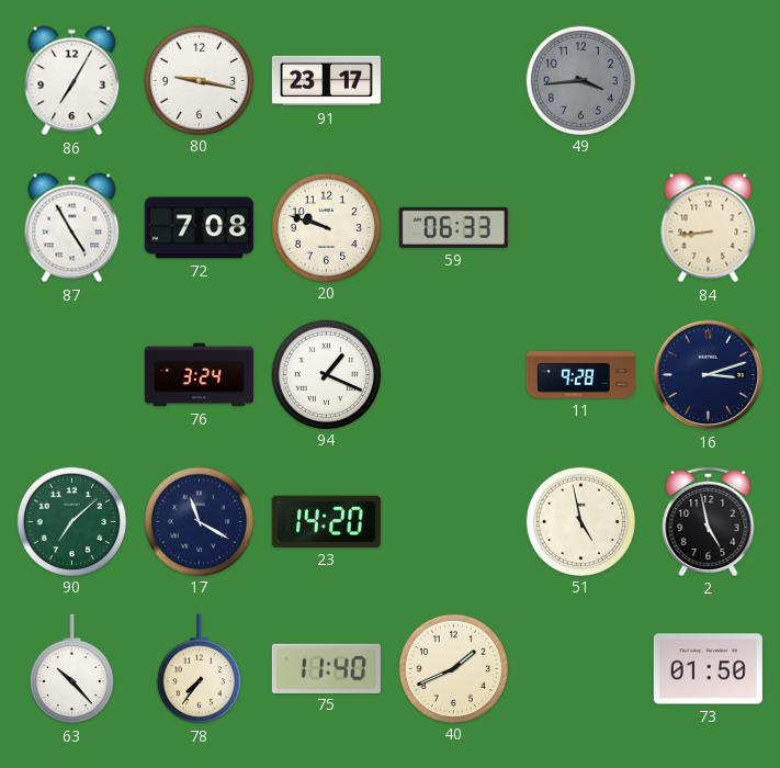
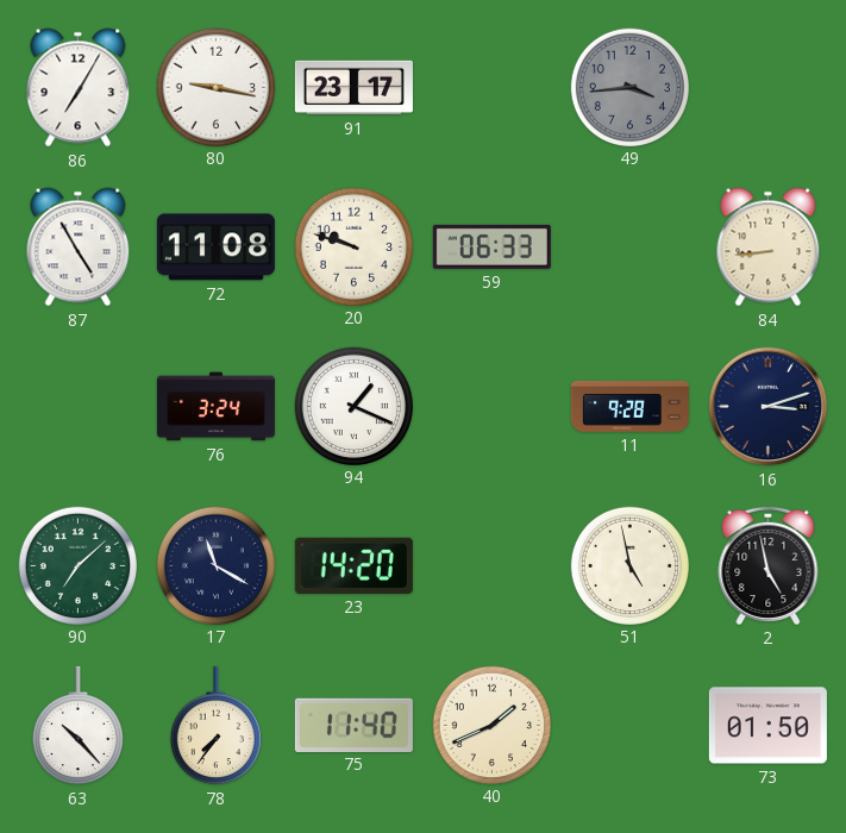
72: 7:08 -> 11:08 (215, 248)
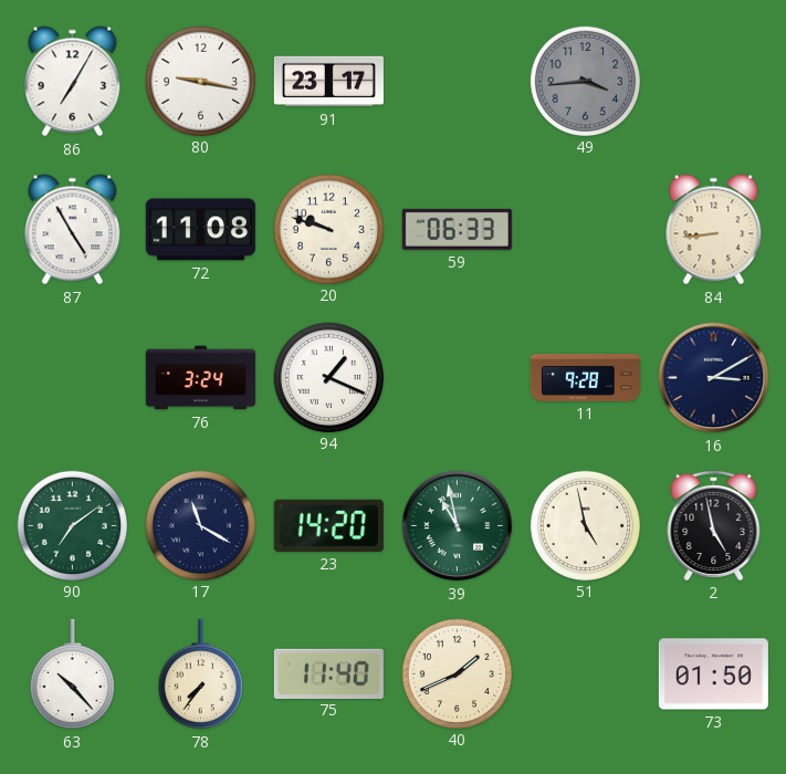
16: 3:12 -> 3:10 (714, 378)
90: 7:08 -> 7:09 (72, 525)
39: none -> 10:58 (458, 526)
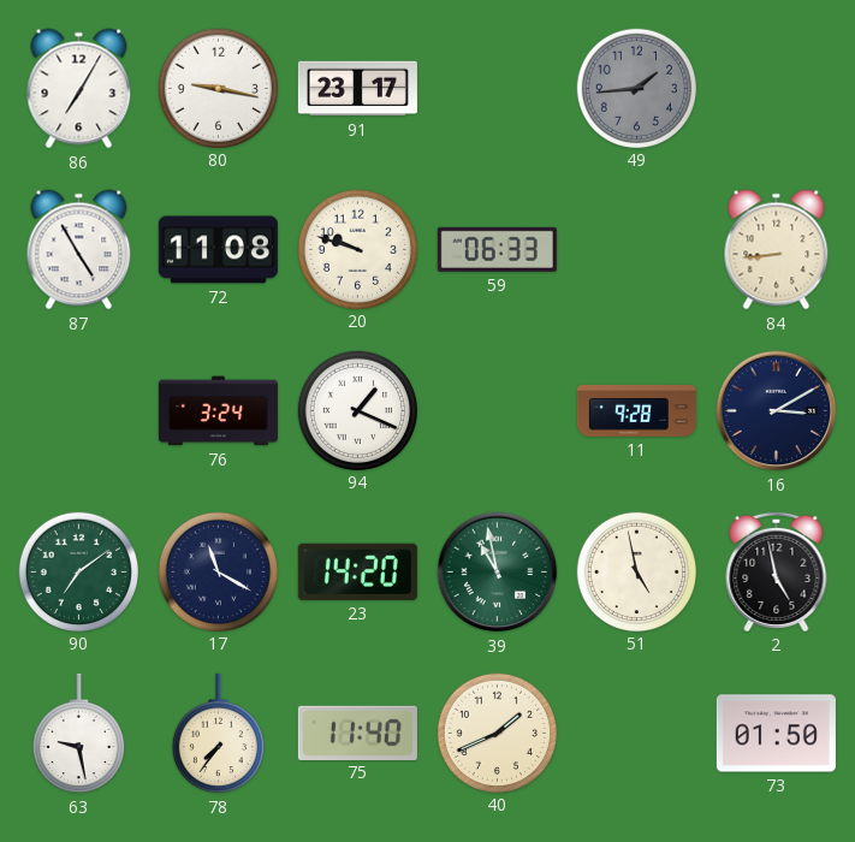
49: 3:44 -> 1:44 (636, 88)
63: 10:23 -> 9:28 (78, 734)
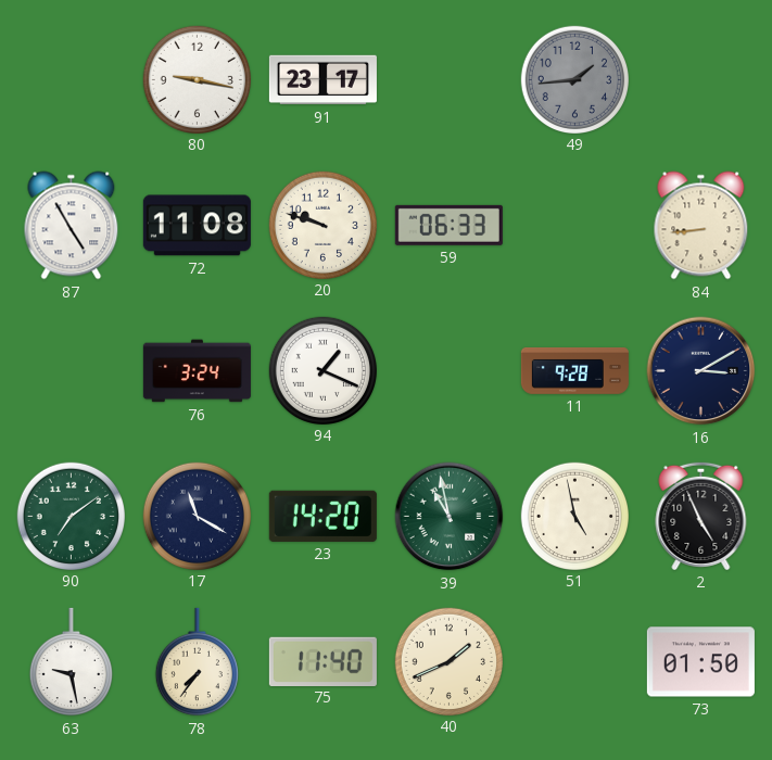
86: 7:05 -> none (79, 89)
2: 4:58 -> 4:56 (701, 516)
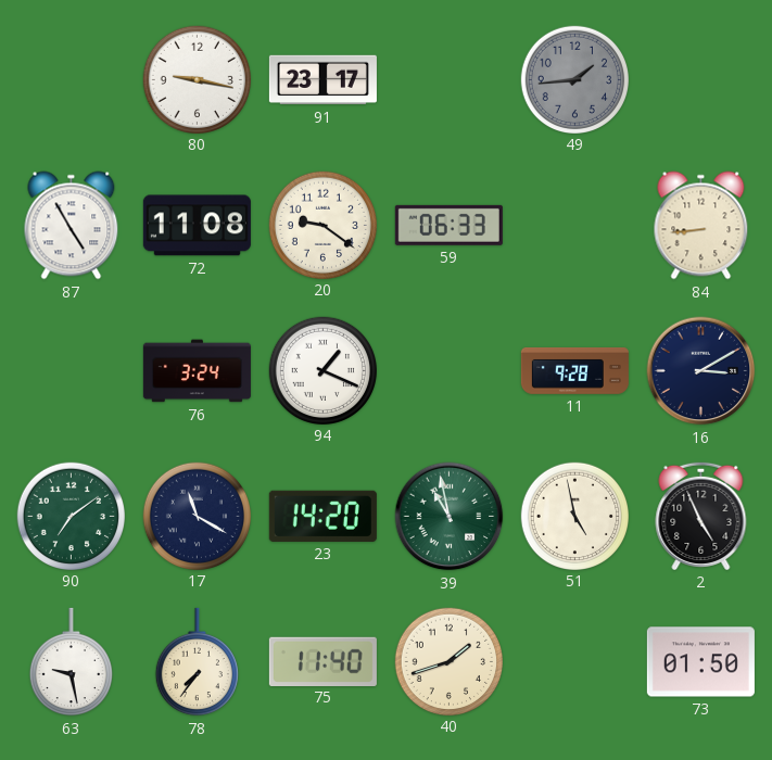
20: 9:48 -> 9:21 (322, 225)
40: 1:41 -> 1:42 (448, 661)
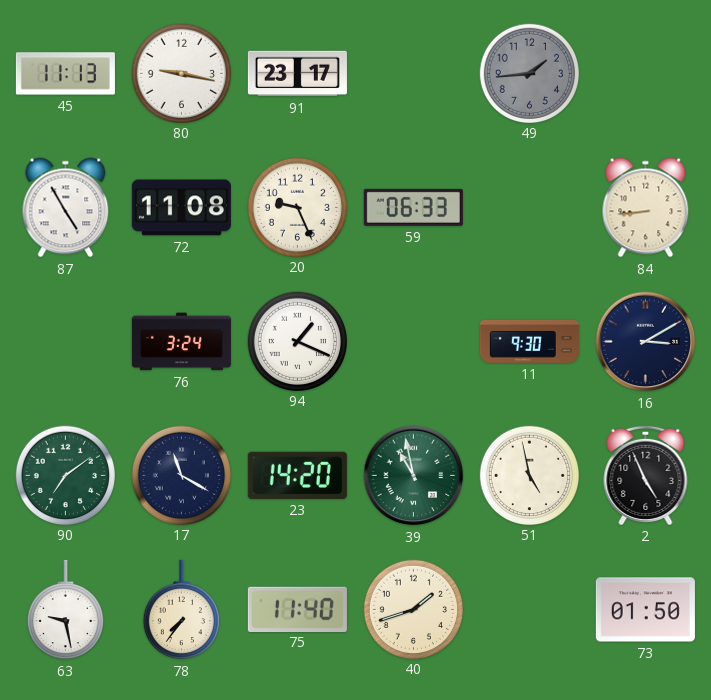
45: none -> 11:13 (65, 74)
20: 9:21 -> 9:26 (297, 207)
11: 9:28 -> 9:30 (529, 342)
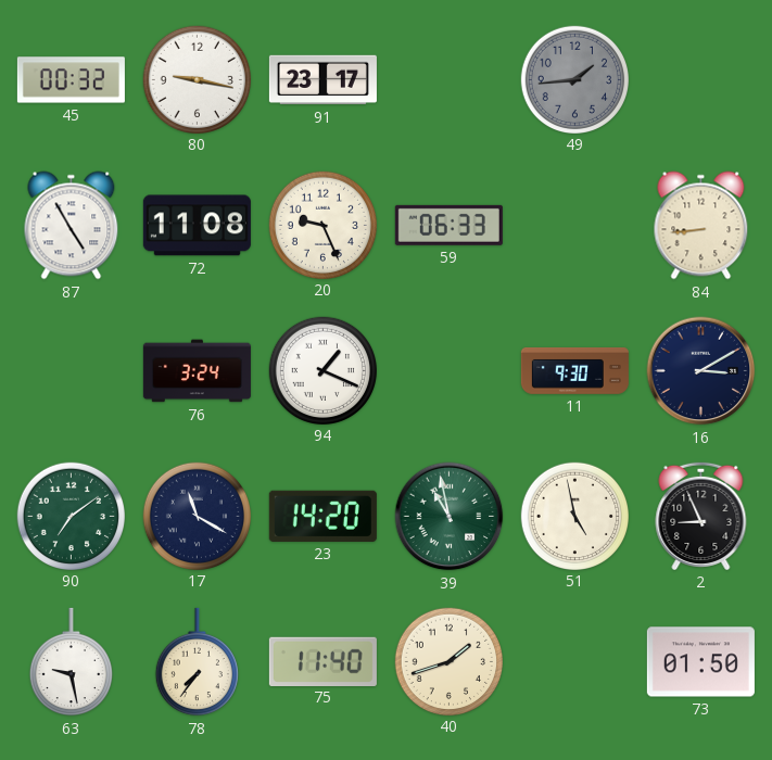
45: 11:13 -> 00:32 (71, 80)
2: 4:56 -> 8:56 (701, 516)
